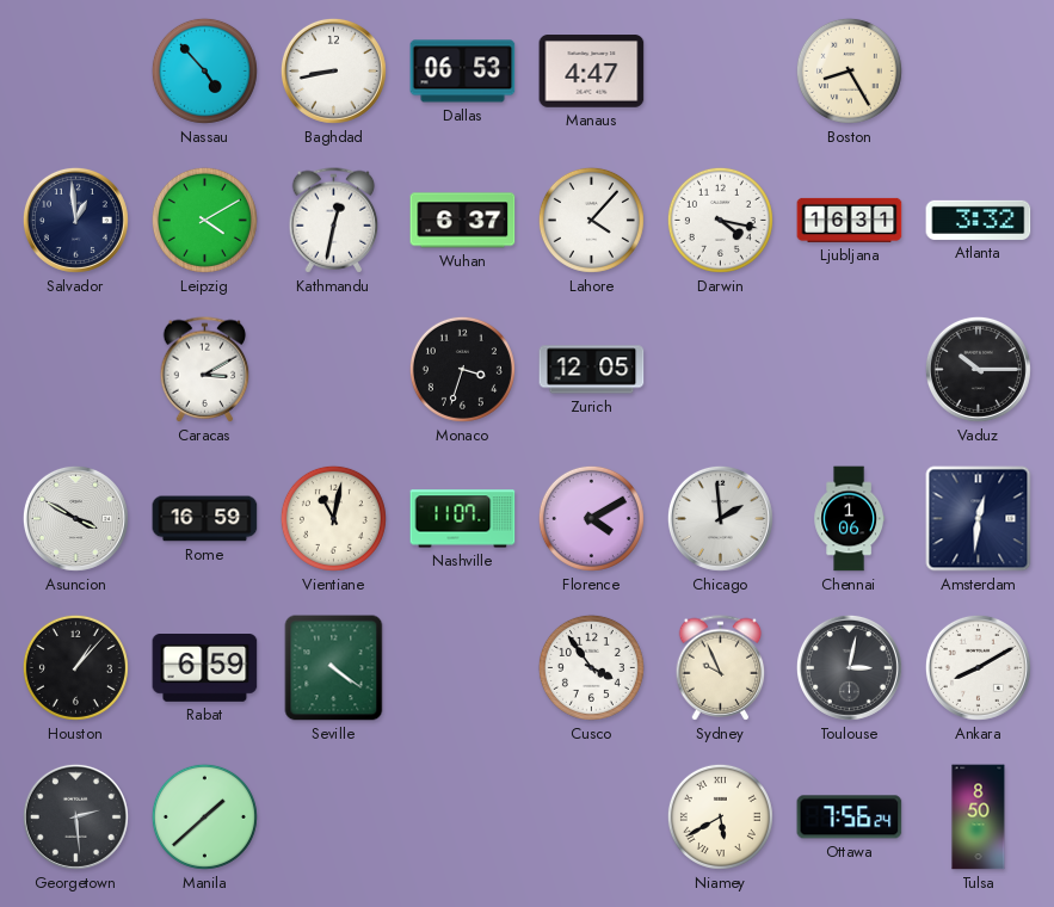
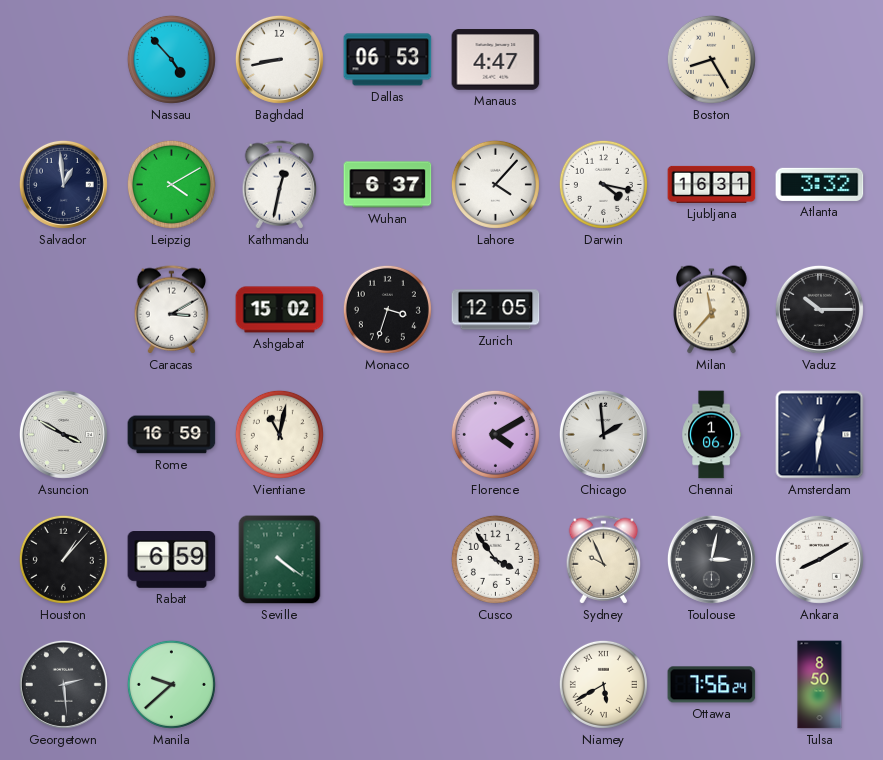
Ashgabat: none -> 15:02 (280, 310)
Milan: none -> 11:37 (712, 310)
Nashville: 11:07 -> none (463, 519)
Manila: 1:38 -> 9:38 (171, 684)
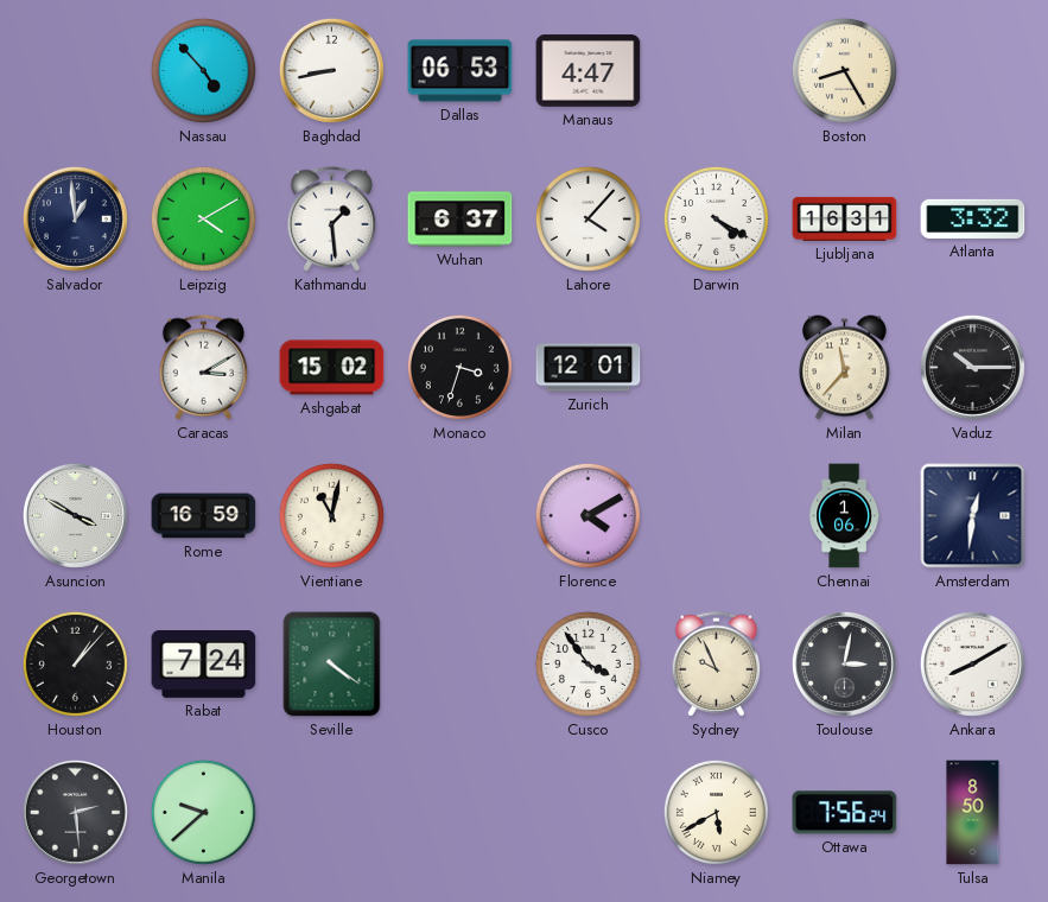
Kathmandu: 12:32 -> 1:29 (332, 220)
Darwin: 4:17 -> 4:20 (716, 218)
Zurich: 12:05 -> 12:01 (589, 368)
Chicago: 1:59 -> none (603, 434)
Rabat: 6:59 -> 7:24 (204, 665)
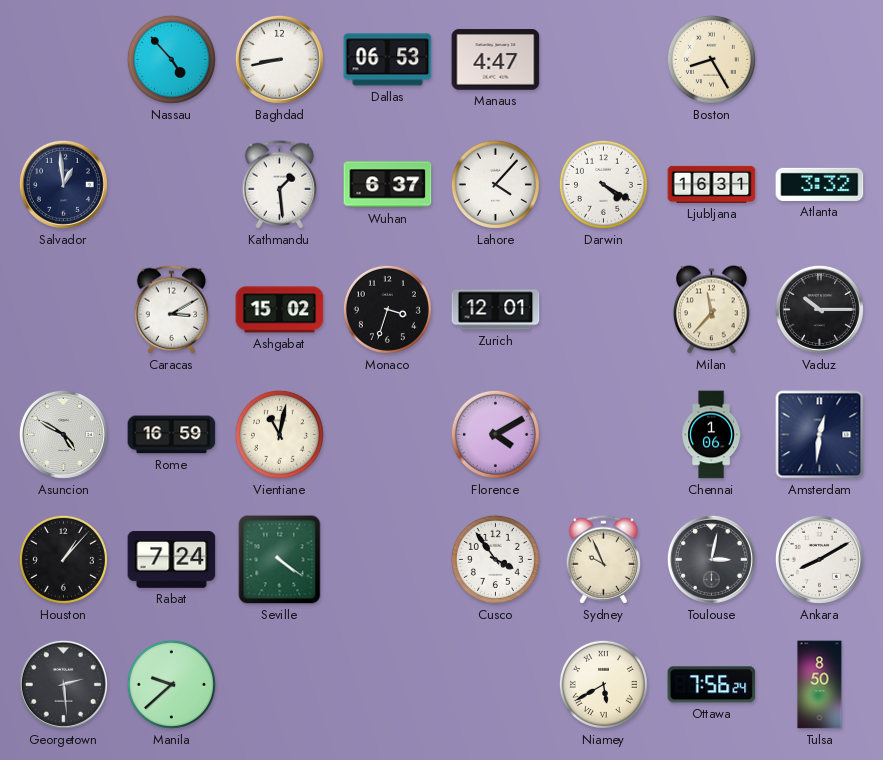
Leipzig: 4:10 -> none (203, 218)
Asuncion: 3:50 -> 4:50 (63, 434)
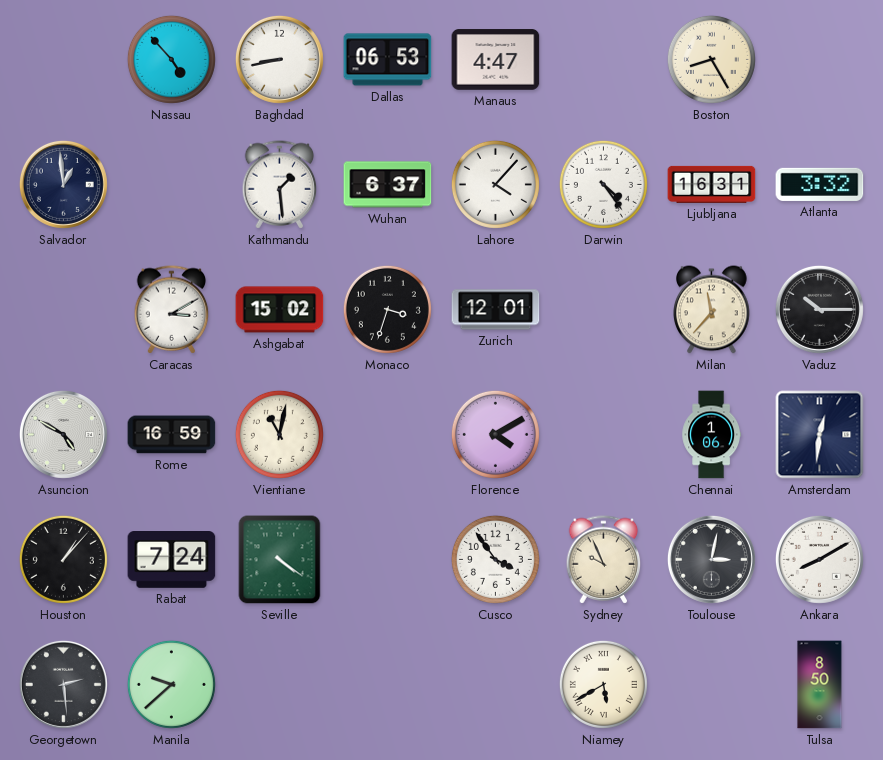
Darwin: 4:20 -> 4:24 (603, 184)
Ottawa: 7:56 -> none (712, 685)
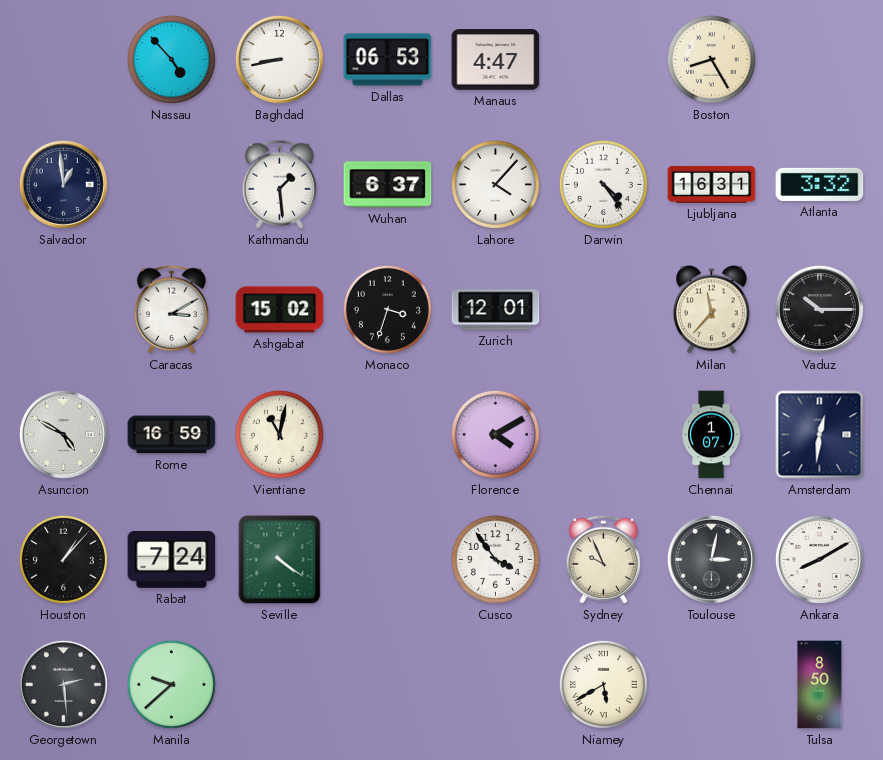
Chennai: 1:06 -> 1:07 (711, 435)
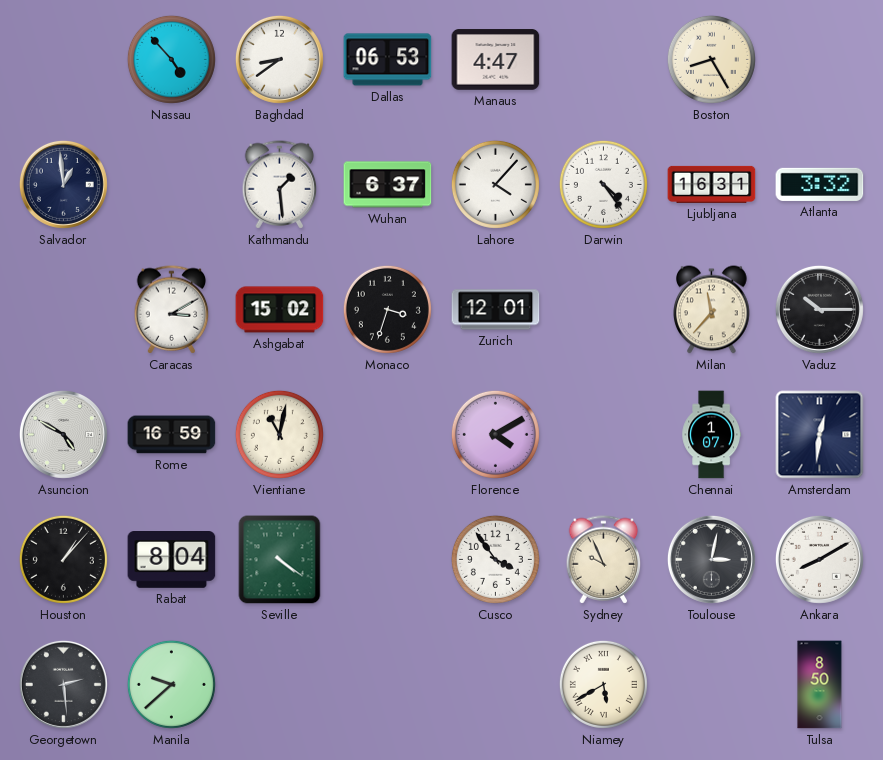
Baghdad: 8:43 -> 8:39 (279, 59)
Rabat: 7:24 -> 8:04 (172, 560)
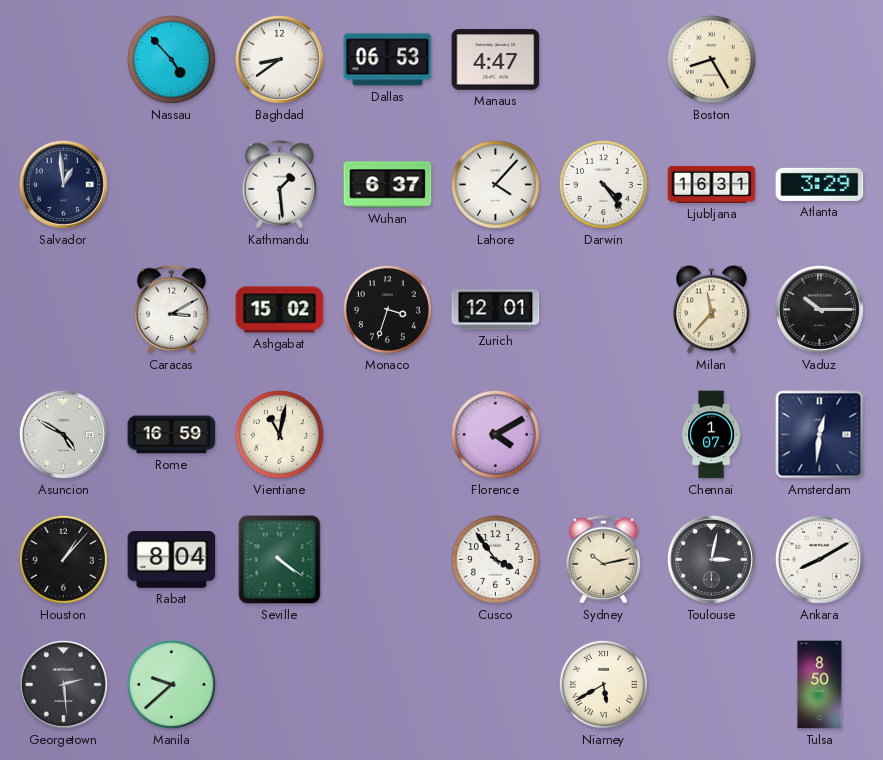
Atlanta: 3:32 -> 3:29 (820, 184)
Sydney: 9:56 -> 10:13 (604, 560)
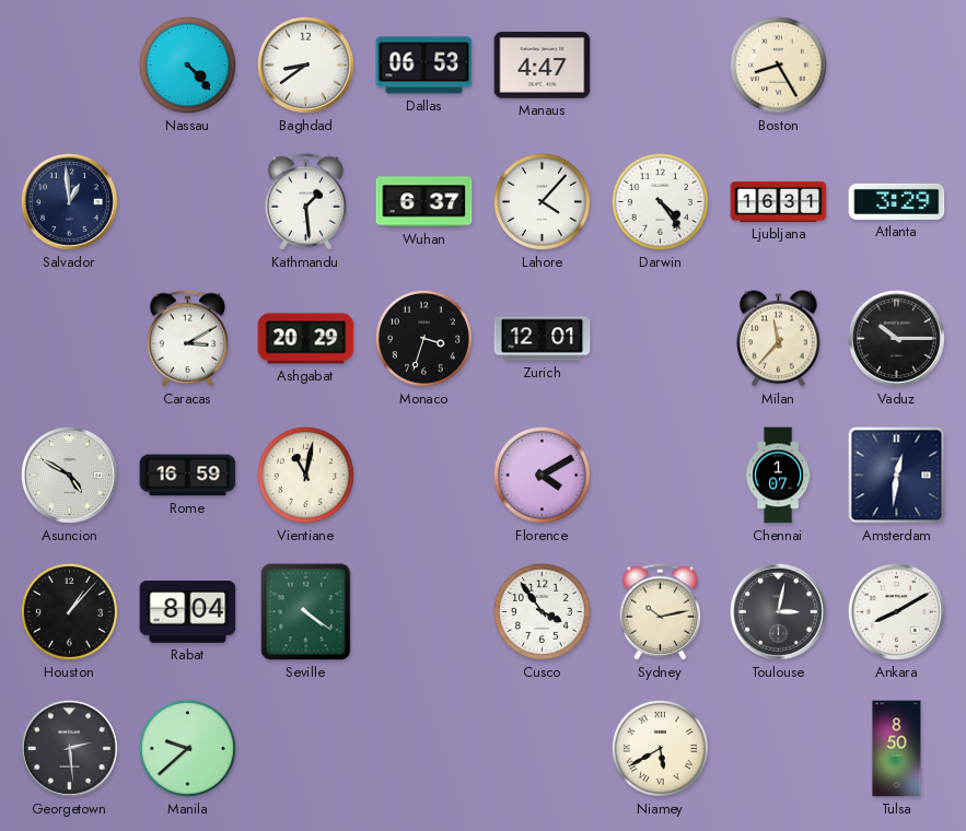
Nassau: 4:53 -> 4:23 (187, 65)
Ashgabat: 15:02 -> 20:29 (306, 339)
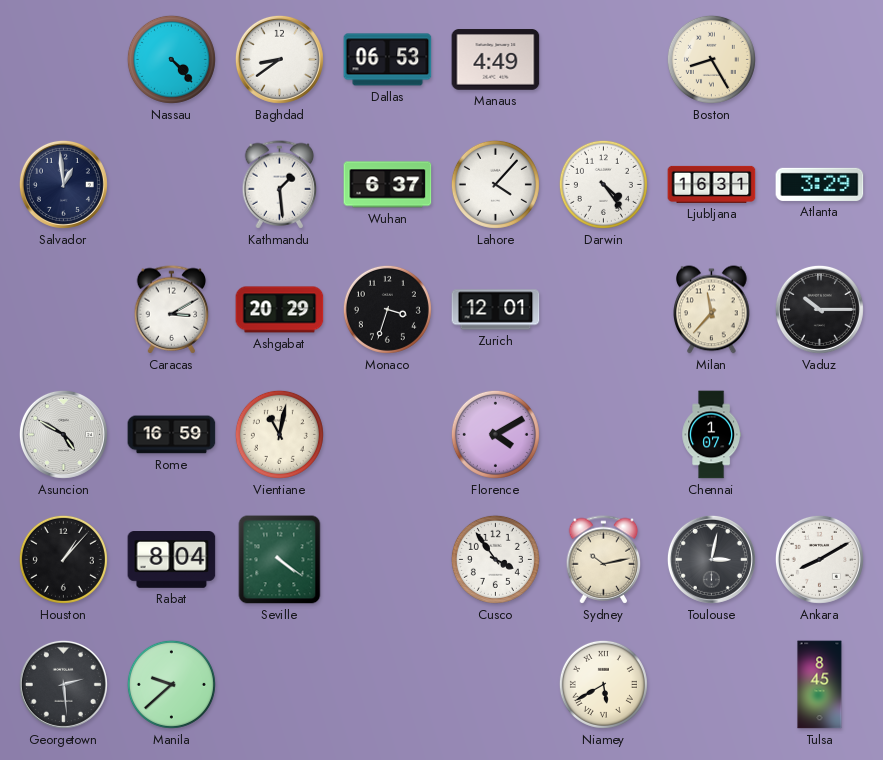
Manaus: 4:47 -> 4:49 (496, 60)
Amsterdam: 12:31 -> none (897, 476)
Tulsa: 8:50 -> 8:45 (820, 685)
